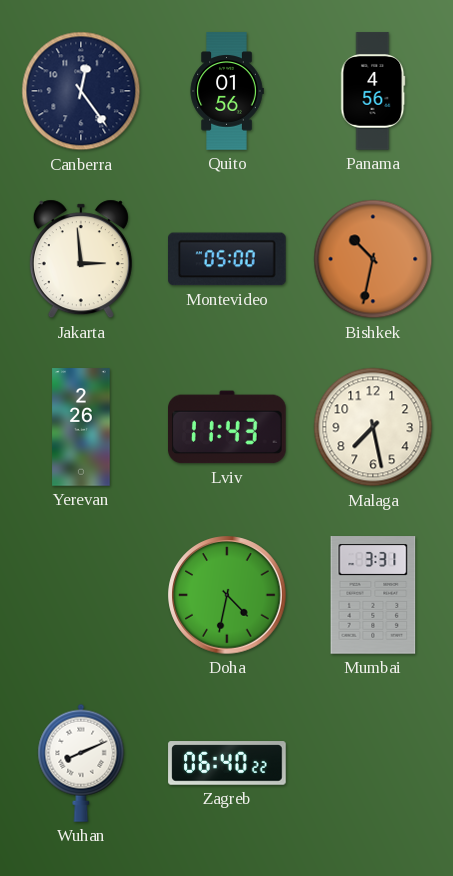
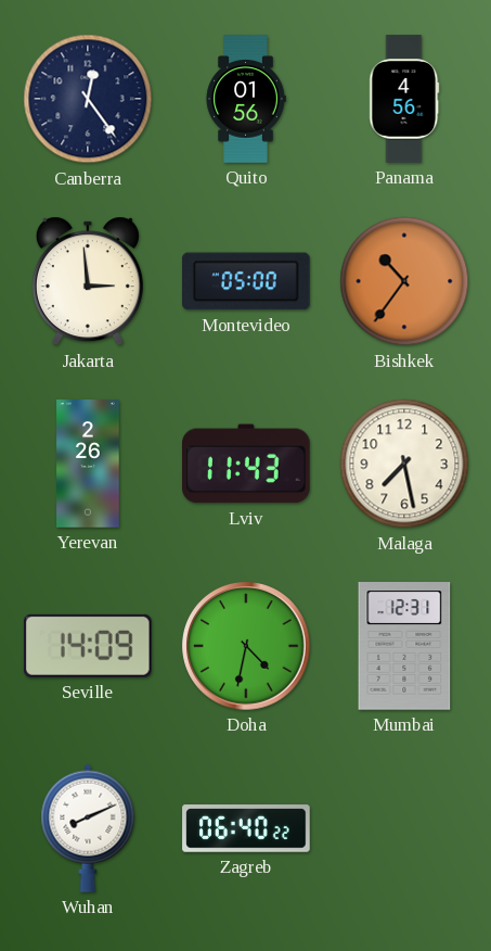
Bishkek: 10:32 -> 10:36 (404, 281)
Seville: none -> 14:09 (88, 646)
Mumbai: 3:31 -> 12:31 (404, 646)
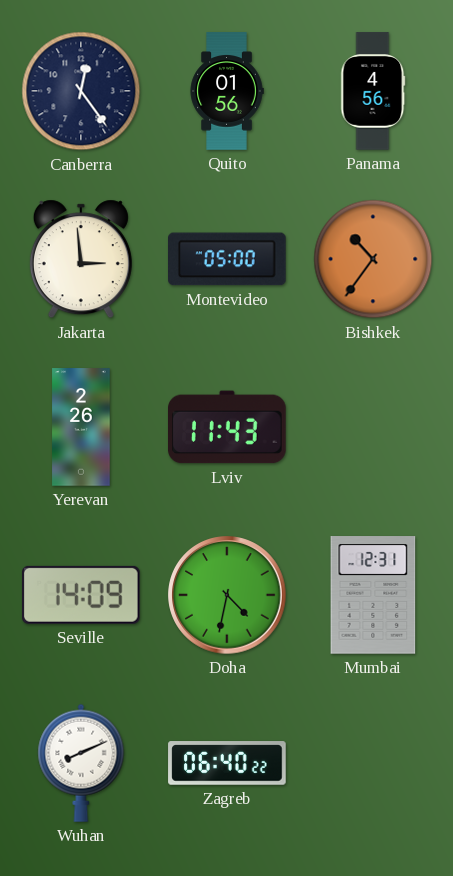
Malaga: 7:28 -> none (404, 464)
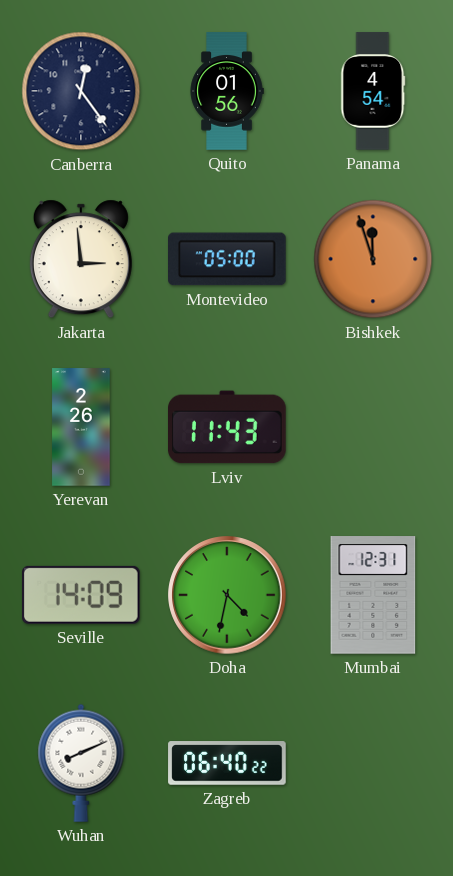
Panama: 4:56 -> 4:54 (373, 91)
Bishkek: 10:36 -> 11:57 (373, 259)
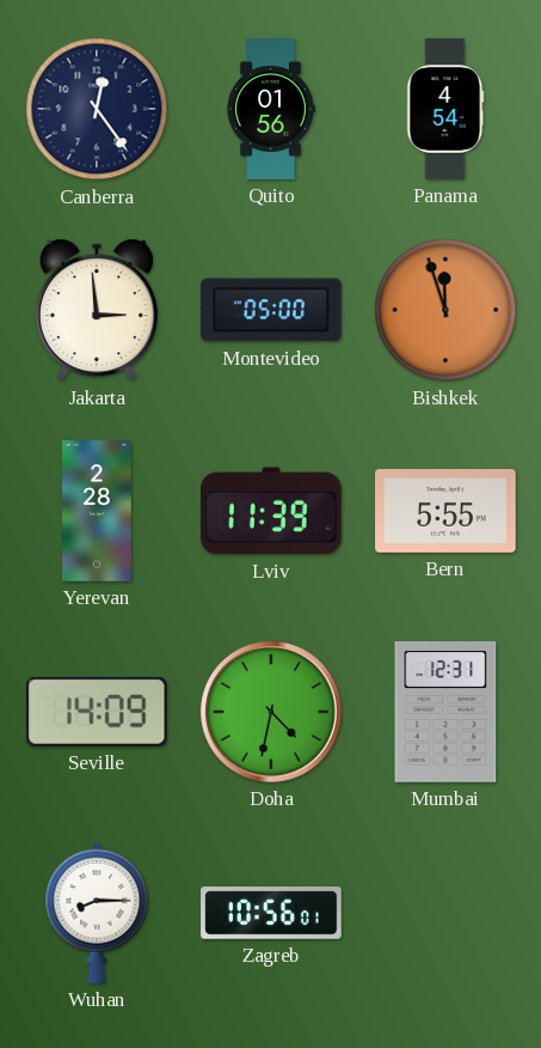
Yerevan: 2:26 -> 2:28 (97, 511)
Lviv: 11:43 -> 11:39 (272, 511)
Bern: none -> 5:55 (445, 512)
Wuhan: 8:11 -> 8:15 (97, 913)
Zagreb: 06:40 -> 10:56 (271, 913)
